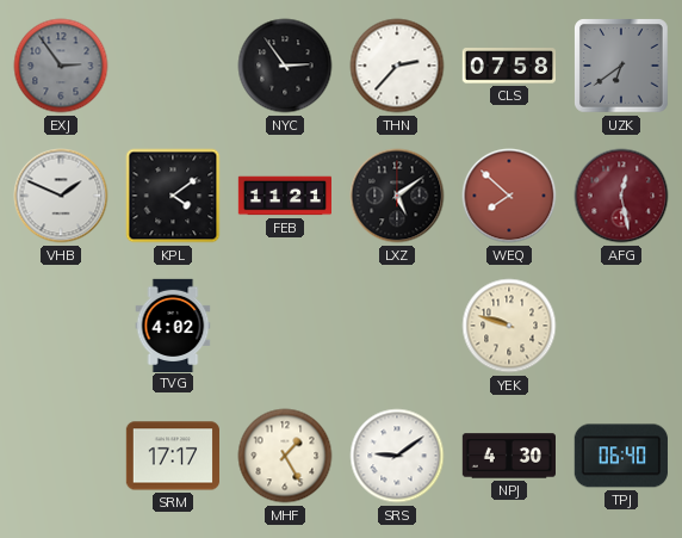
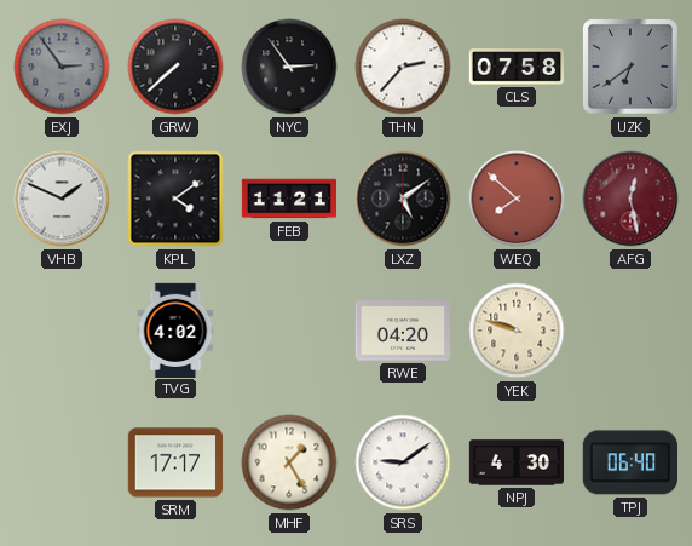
GRW: none -> 7:38 (175, 67)
RWE: none -> 04:20 (402, 331)
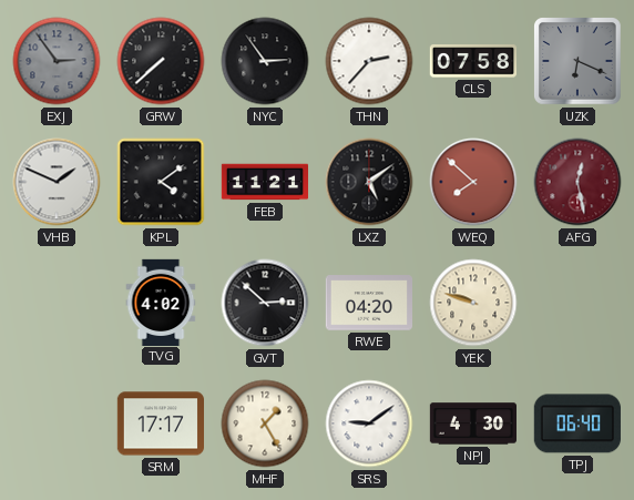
UZK: 6:39 -> 6:19 (577, 61)
GVT: none -> 2:52 (265, 303)
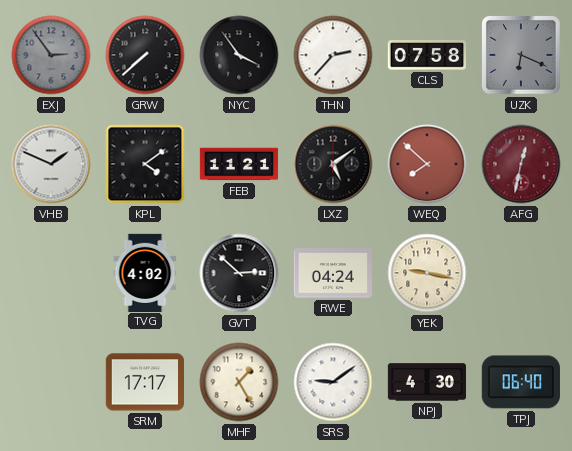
NYC: 2:54 -> 3:54 (239, 55)
AFG: 12:28 -> 12:32 (521, 164)
RWE: 04:20 -> 04:24 (332, 273)
YEK: 9:48 -> 9:17 (427, 273)
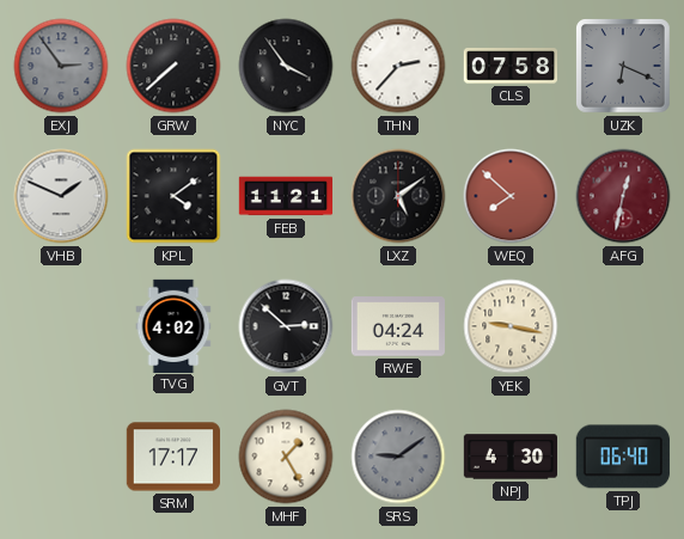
SRS dial: white -> grey (398, 457)
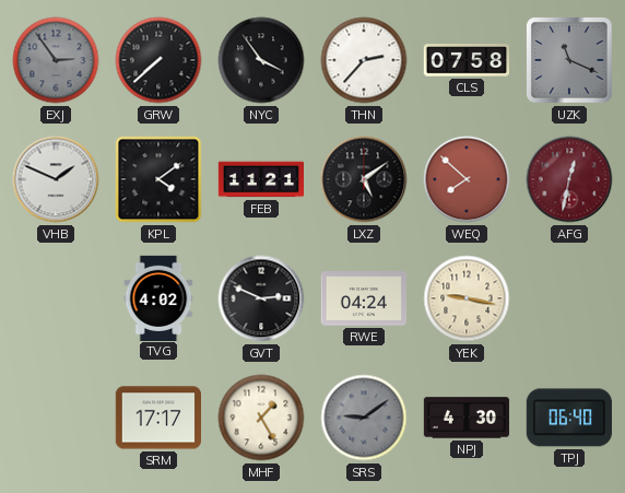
UZK: 6:19 -> 11:19 (569, 60)
GVT: 2:52 -> 2:49 (261, 298)
